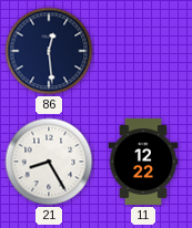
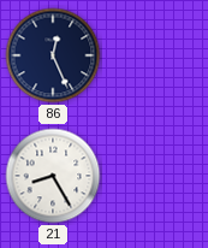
86: 12:29 -> 12:26 (53, 55)
11: 12:22 -> none (143, 162)
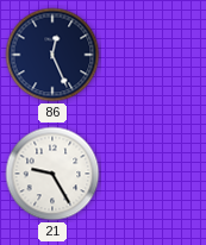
21: 8:25 -> 9:25 (52, 174)
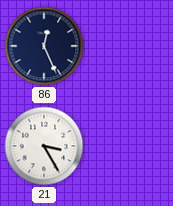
21: 9:25 -> 3:25 (44, 146)
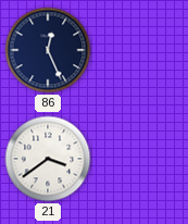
21: 3:25 -> 3:39 (48, 159)
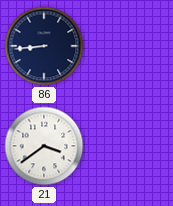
86: 12:26 -> 8:44 (44, 46)
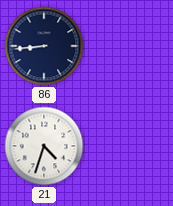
21: 3:39 -> 4:33 (44, 146)
